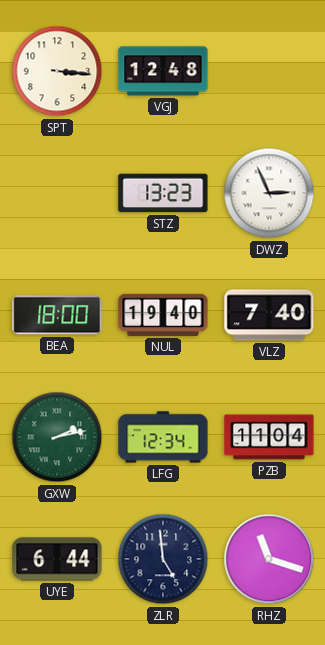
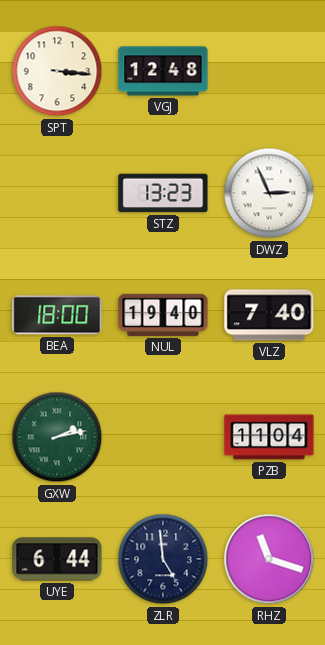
LFG: 12:34 -> none (163, 437)
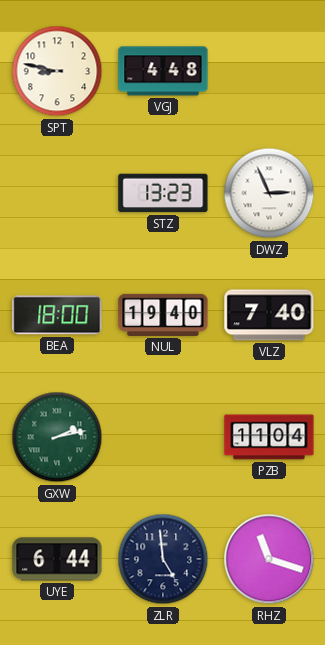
SPT: 3:16 -> 8:47 (57, 71)
VGJ: 12:48 -> 4:48 (163, 71)
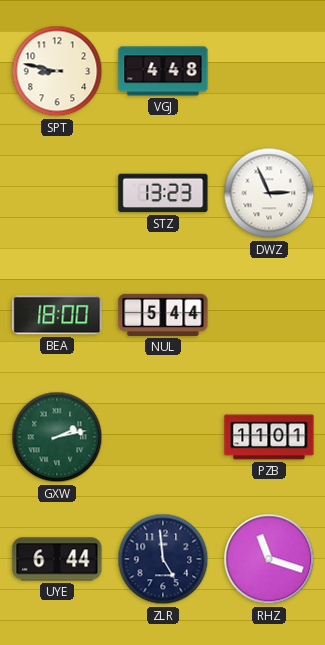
NUL: 19:40 -> 5:44 (163, 315)
VLZ: 7:40 -> none (269, 315)
PZB: 11:04 -> 11:01 (269, 437)
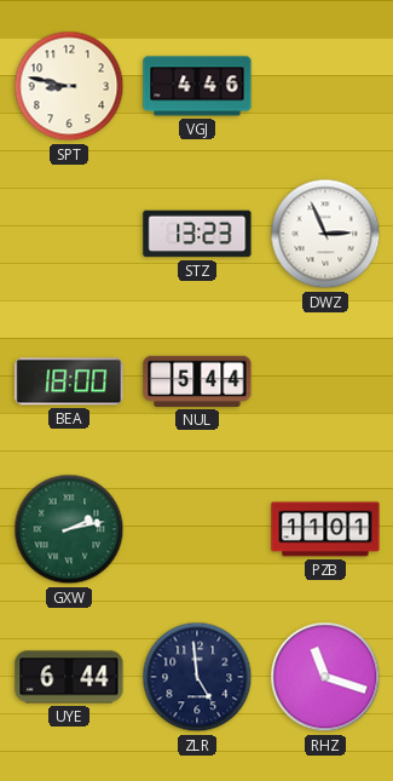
VGJ: 4:48 -> 4:46 (197, 86)
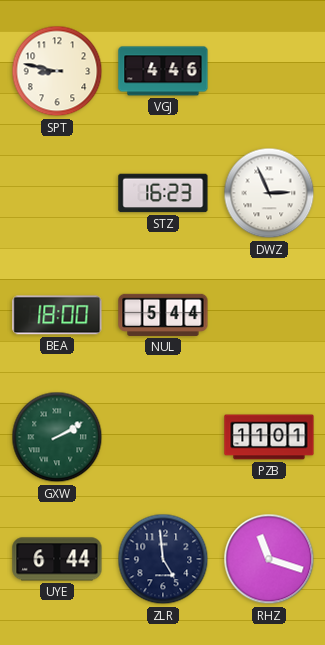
STZ: 13:23 -> 16:23 (163, 193)
GXW: 2:13 -> 2:10 (57, 437)
